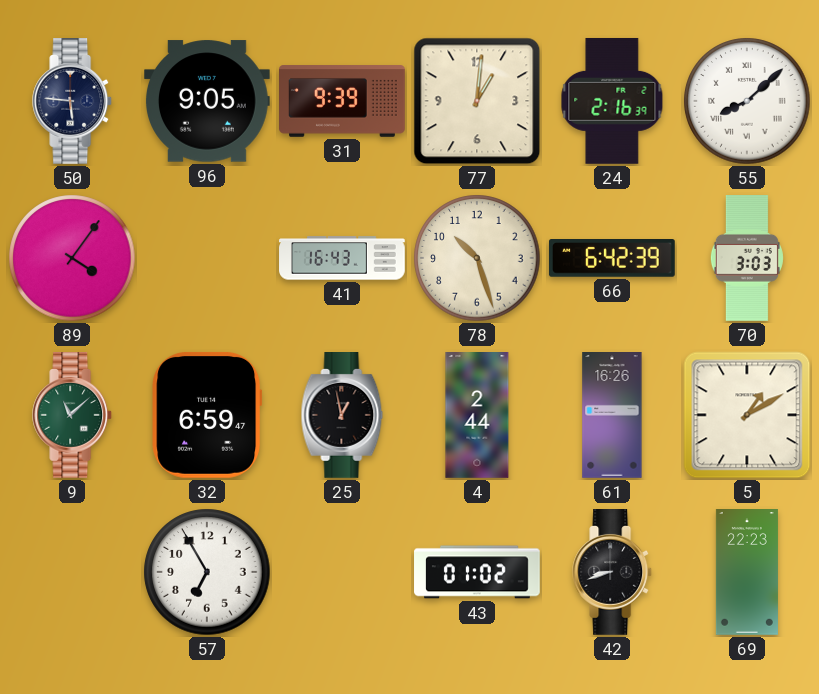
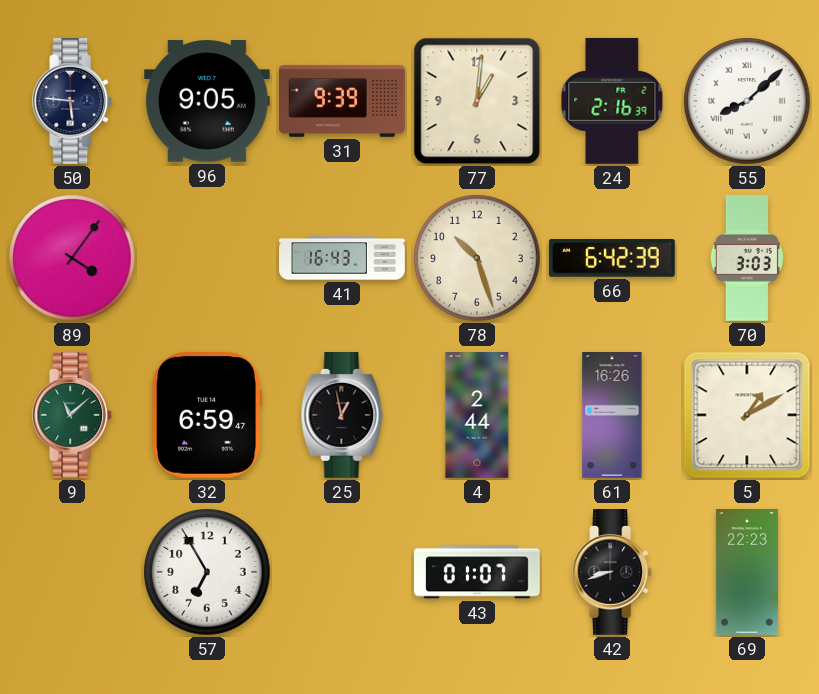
43: 01:02 -> 01:07 (477, 572)
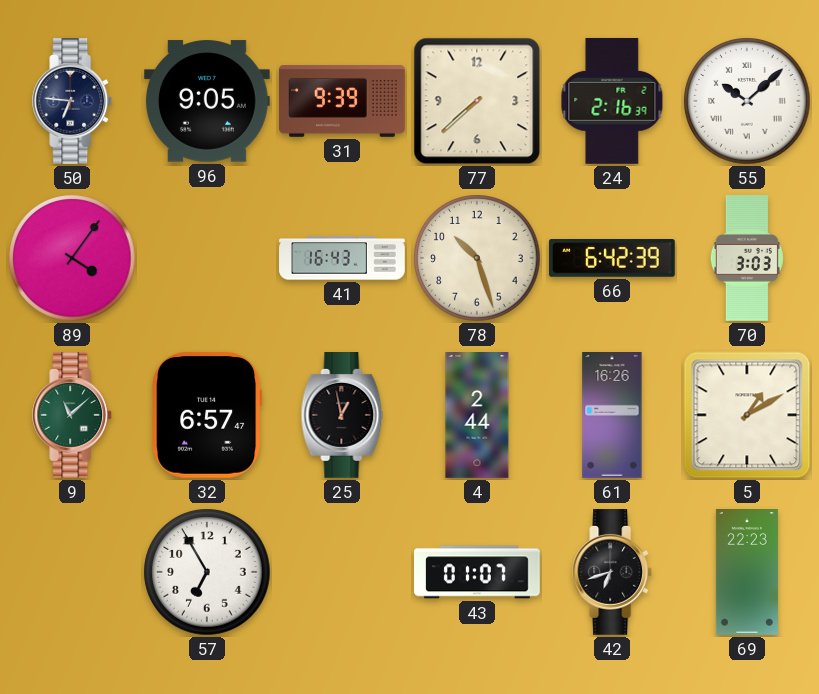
50: 5:46 -> 6:46 (73, 102)
77: 1:01 -> 7:38 (477, 101)
55: 8:08 -> 10:08 (747, 101)
32: 6:59 -> 6:57 (207, 415)
42: 8:42 -> 6:42 (613, 573)
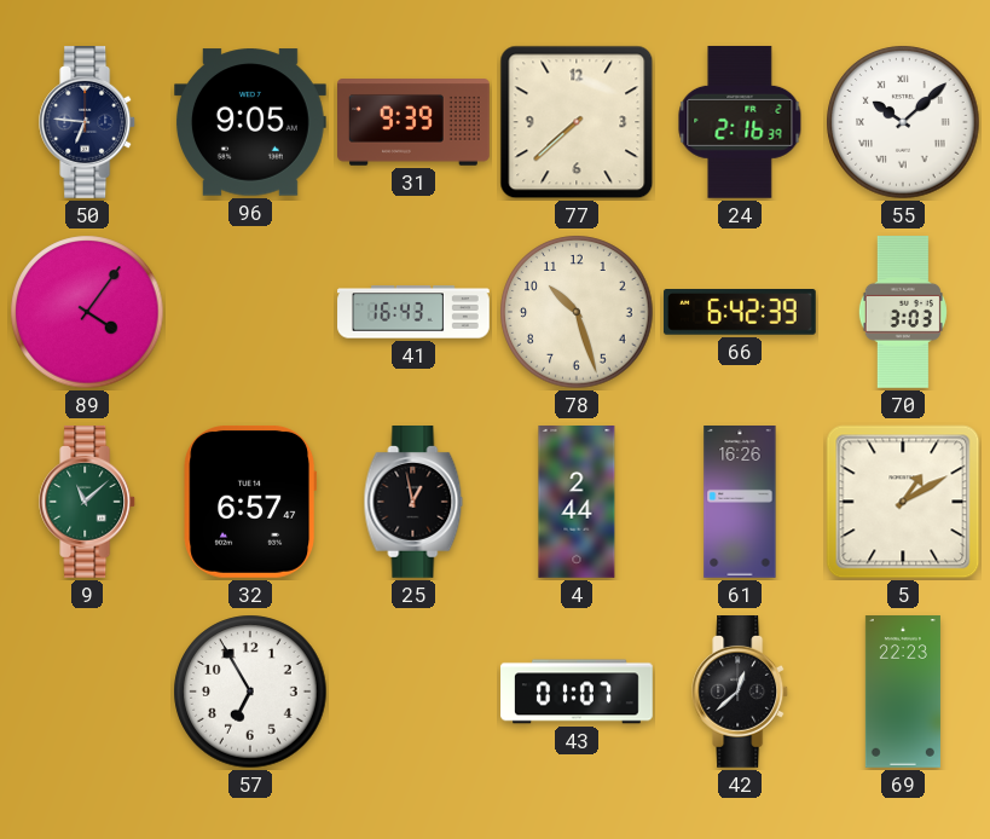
42: 6:42 -> 12:38 (741, 693)
